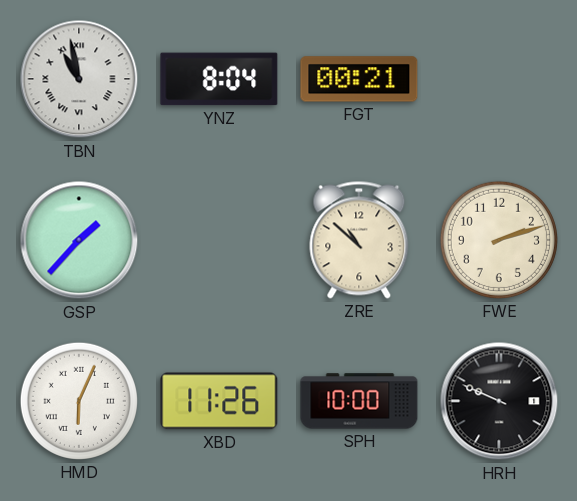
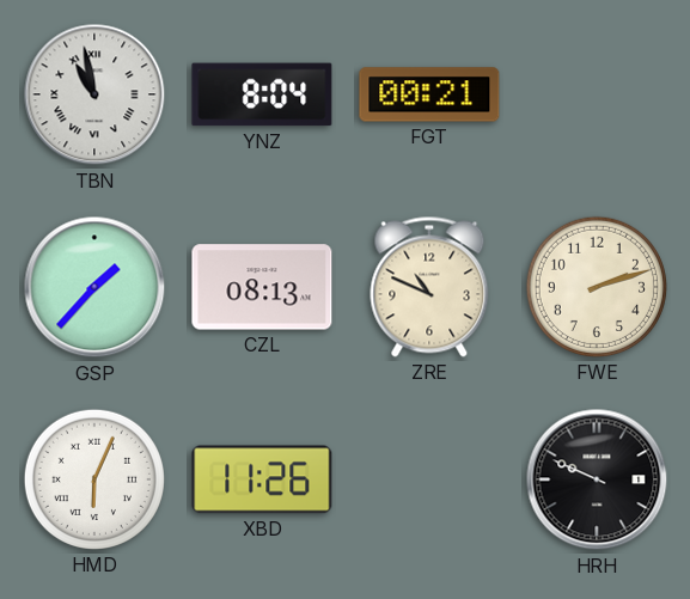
CZL: none -> 08:13 (262, 287)
ZRE: 10:52 -> 10:49 (429, 287)
SPH: 10:00 -> none (359, 401)
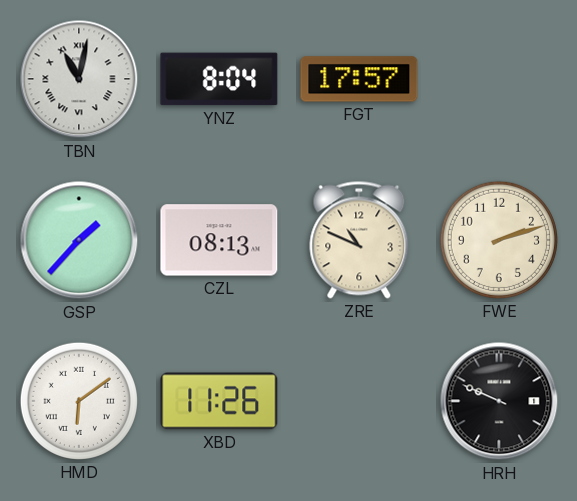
TBN: 10:58 -> 11:02 (79, 79)
FGT: 00:21 -> 17:57 (359, 79)
HMD: 6:04 -> 6:09 (79, 401)
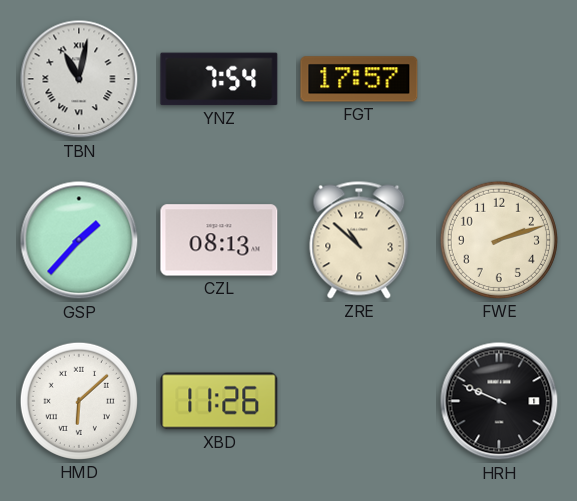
YNZ: 8:04 -> 7:54 (219, 79)
ZRE: 10:49 -> 10:52 (359, 240)
HMD: 6:09 -> 6:08 (79, 401)
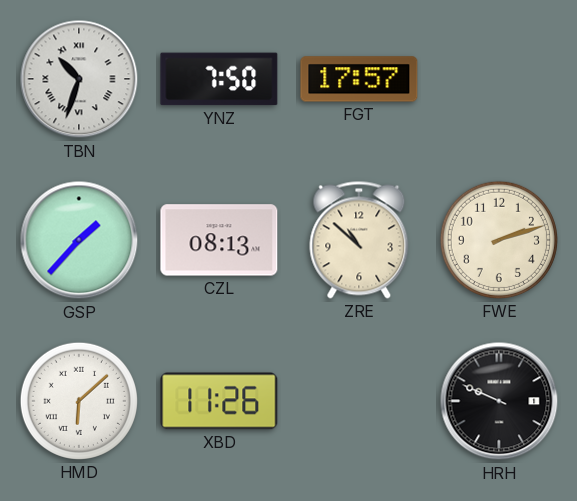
TBN: 11:02 -> 10:33 (79, 79)
YNZ: 7:54 -> 7:50 (219, 79)
